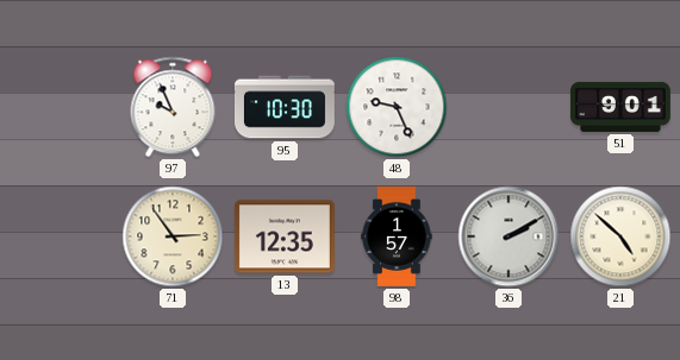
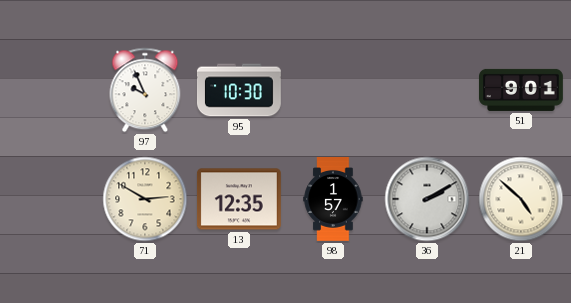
48: 9:26 -> none (397, 107)
71: 2:54 -> 2:50 (145, 199)
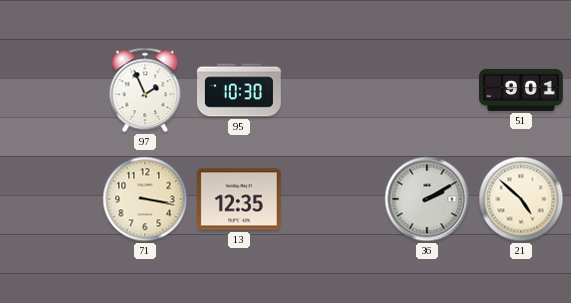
97: 9:56 -> 1:56 (145, 90)
71: 2:50 -> 3:17 (145, 199)
98: 1:57 -> none (333, 200)
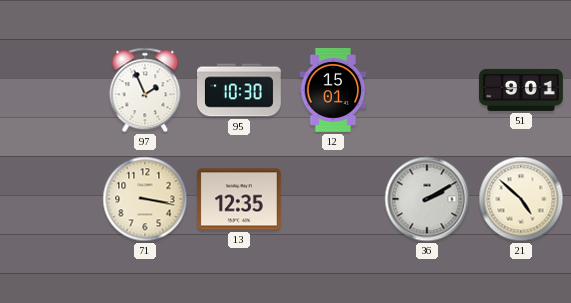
12: none -> 15:01 (333, 91)
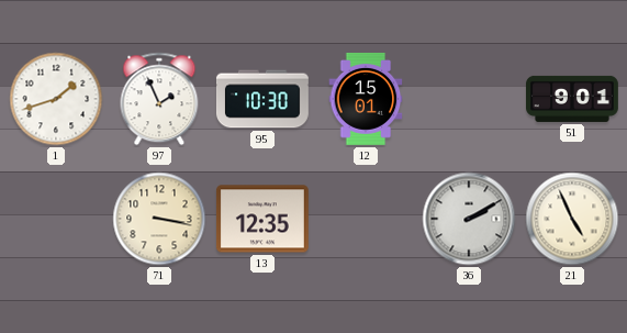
1: none -> 1:42 (56, 99)
21: 4:52 -> 4:56 (572, 219)
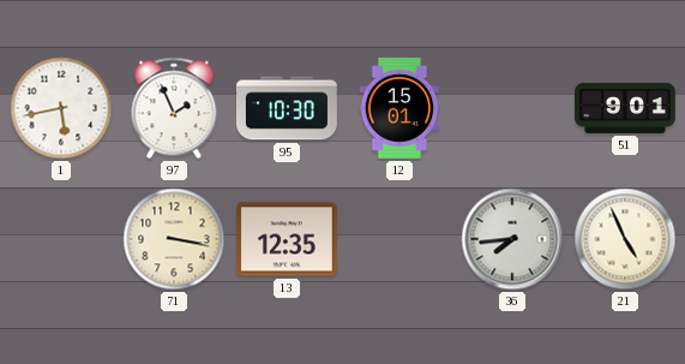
1: 1:42 -> 5:43 (61, 108)
36: 2:10 -> 7:44 (512, 239)
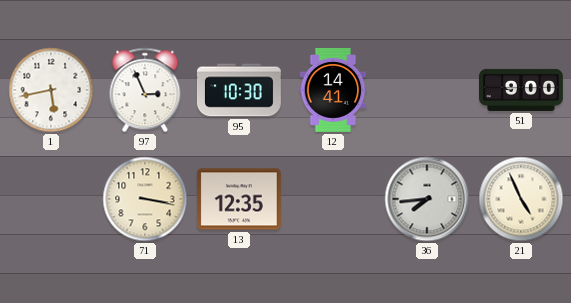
97: 1:56 -> 2:56 (145, 90)
12: 15:01 -> 14:41 (333, 91)
51: 9:01 -> 9:00 (522, 90)
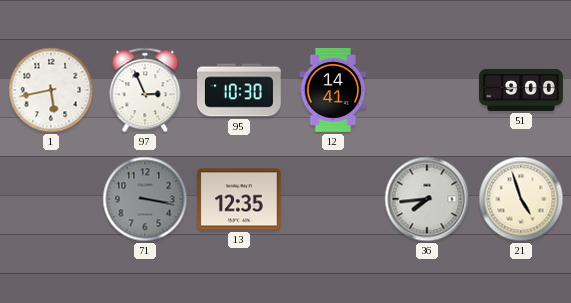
71 dial: cream -> grey (145, 199)
21: 4:56 -> 4:57 (521, 199)
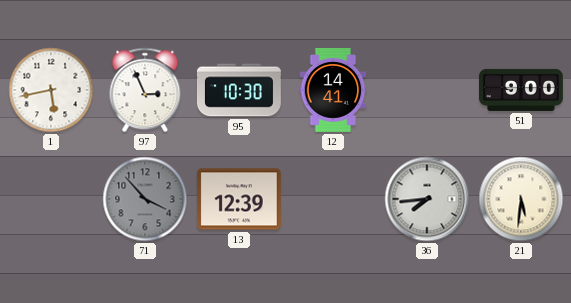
71: 3:17 -> 3:53 (145, 199)
13: 12:35 -> 12:39 (239, 199)
21: 4:57 -> 5:31 (521, 199)
